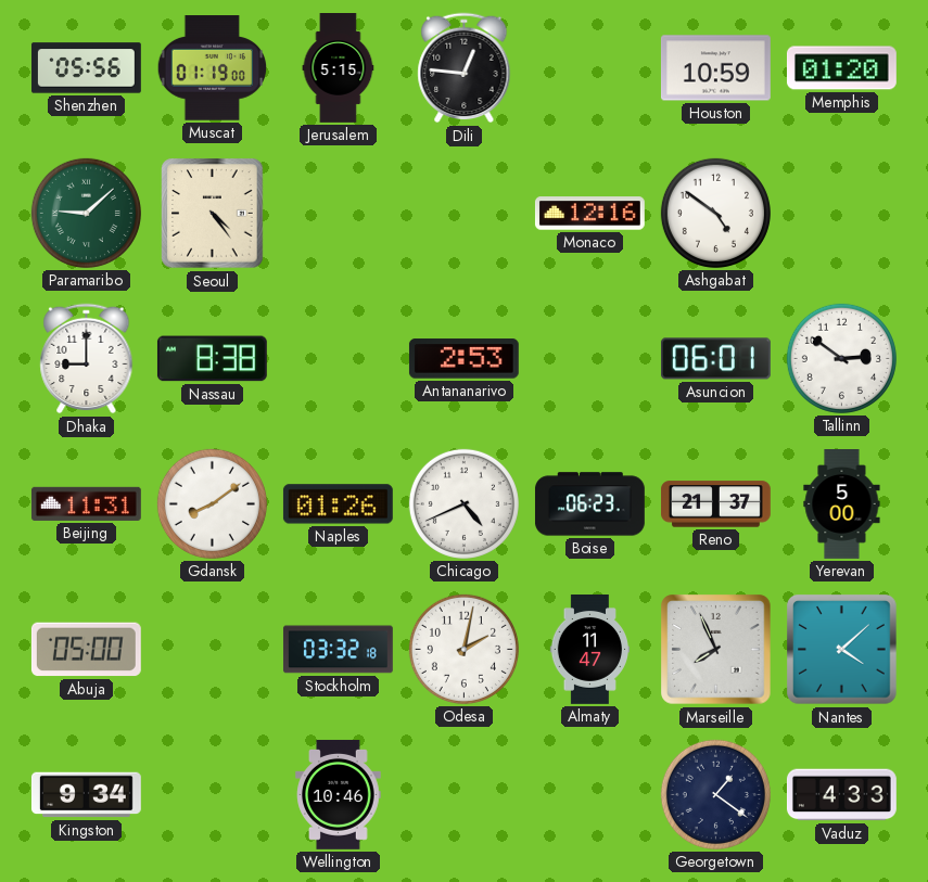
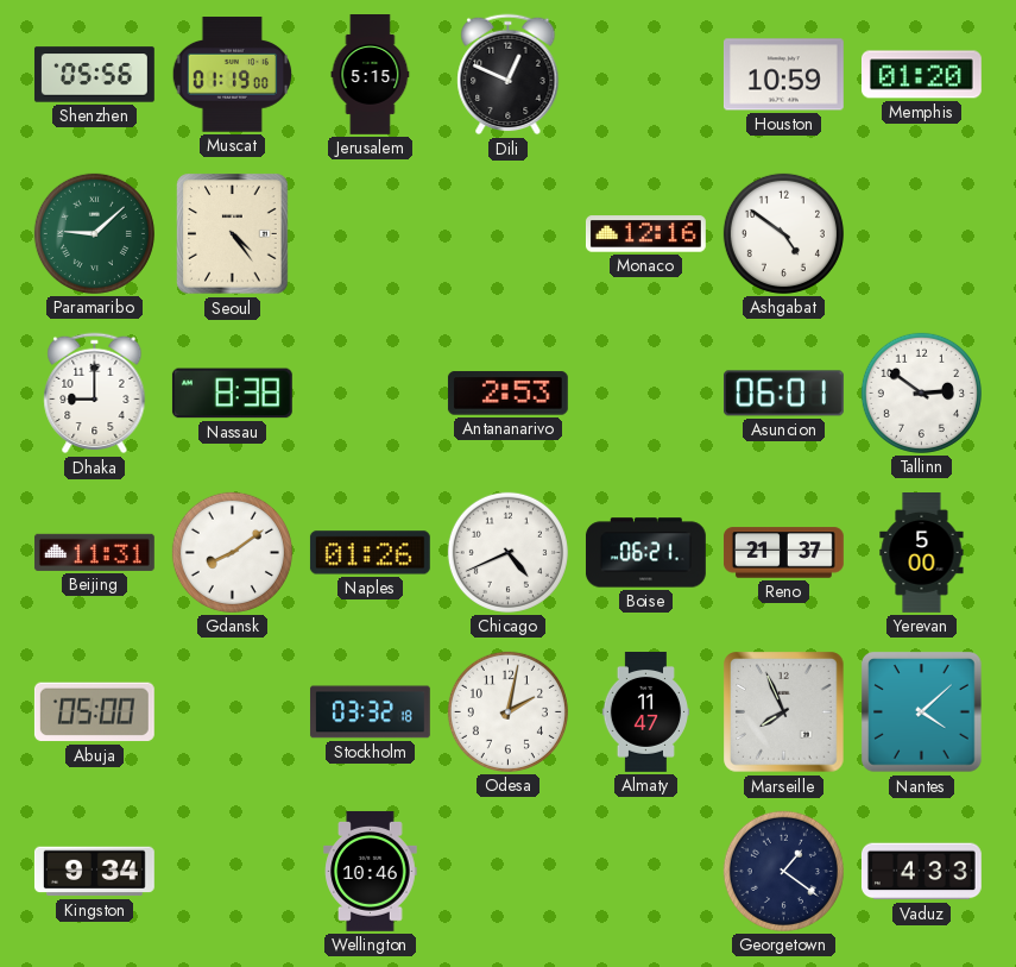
Dili: 12:46 -> 12:49 (509, 75)
Boise: 06:23 -> 06:21 (645, 553)
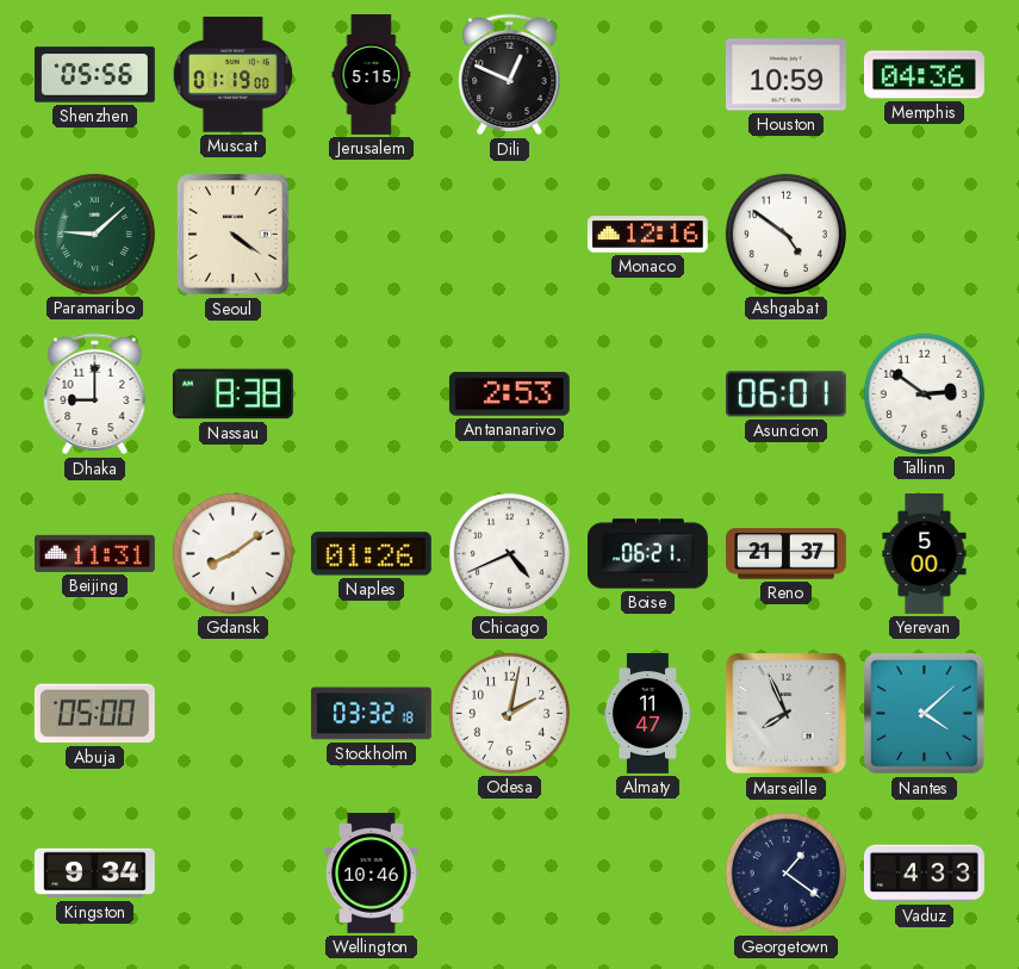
Memphis: 01:20 -> 04:36 (924, 75)
Seoul: 4:24 -> 4:21 (234, 235)
